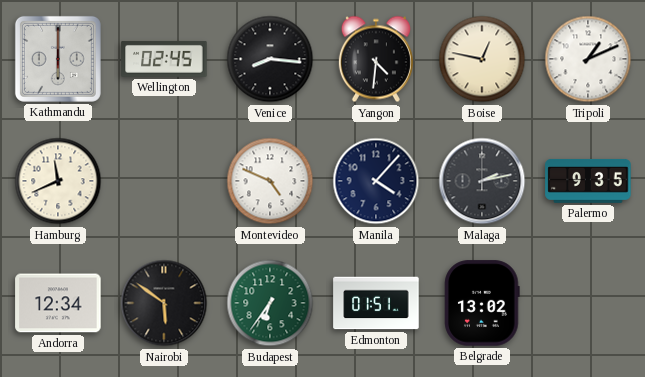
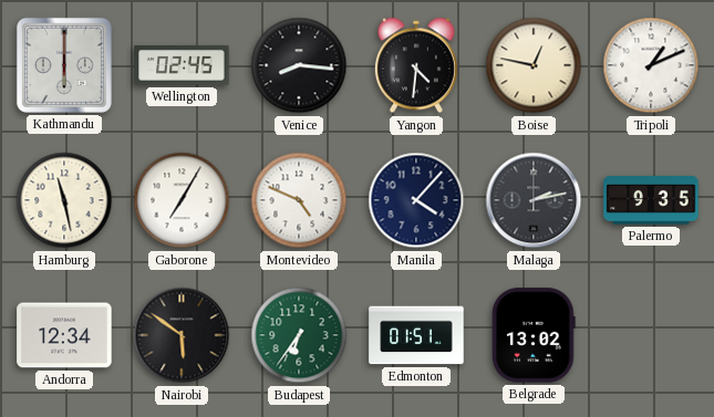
Hamburg: 11:41 -> 11:28 (64, 200)
Gaborone: none -> 7:05 (182, 200)
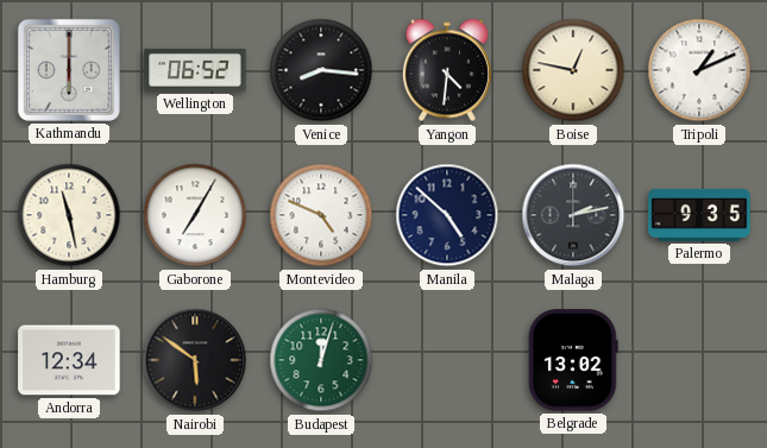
Wellington: 02:45 -> 06:52 (195, 70)
Manila: 4:07 -> 4:52 (447, 215)
Budapest: 6:36 -> 12:03 (321, 360)
Edmonton: 01:51 -> none (416, 335)
